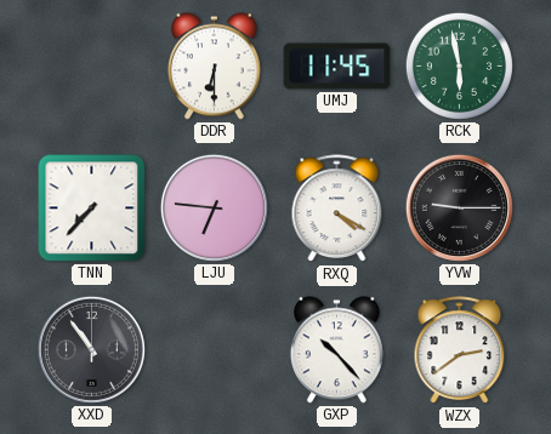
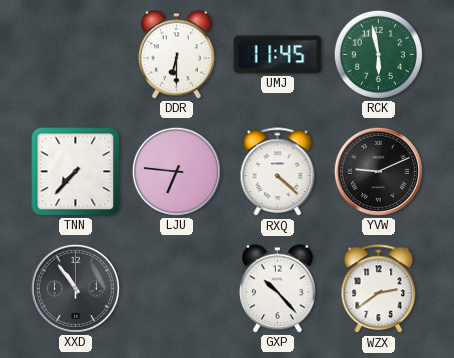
RXQ: 4:20 -> 4:22 (278, 172)
YVW: 9:15 -> 9:11 (378, 171)
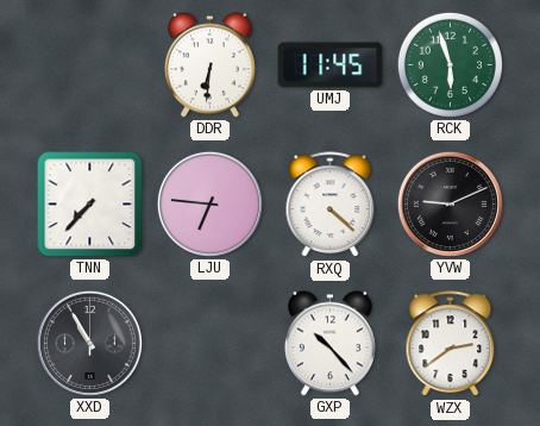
DDR: 6:30 -> 6:31 (209, 65)
RCK: 5:58 -> 5:57 (450, 64)
XXD: 10:54 -> 10:55 (89, 343)
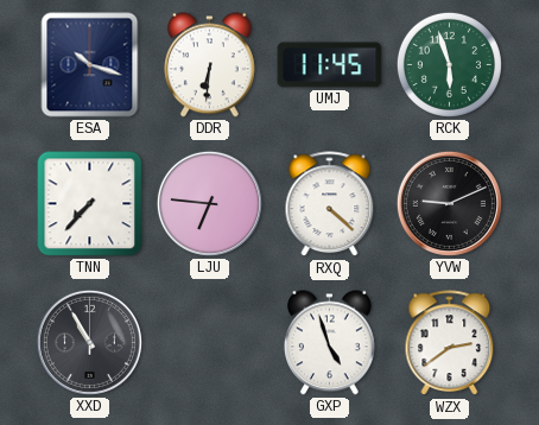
ESA: none -> 10:18 (90, 65)
GXP: 10:23 -> 4:57 (329, 343)
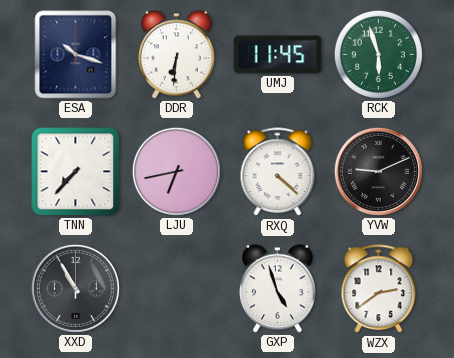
LJU: 6:46 -> 6:43 (176, 171)
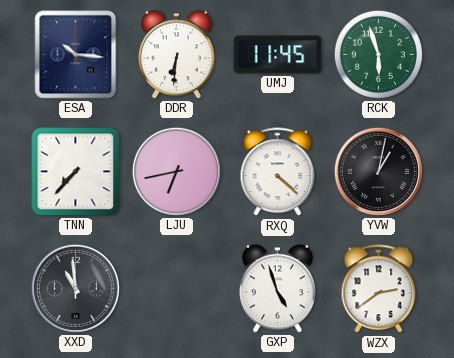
ESA: 10:18 -> 10:16 (76, 55)
YVW: 9:11 -> 1:02 (378, 171)
XXD: 10:55 -> 10:59 (75, 288)
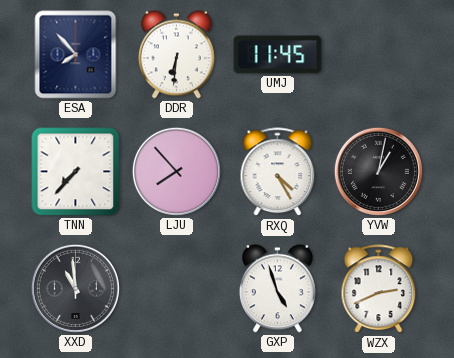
ESA: 10:16 -> 7:53 (76, 55)
RCK: 5:57 -> none (378, 54)
LJU: 6:43 -> 7:53 (176, 171)
RXQ: 4:22 -> 4:25 (278, 172)
WZX: 2:39 -> 2:41 (379, 289)
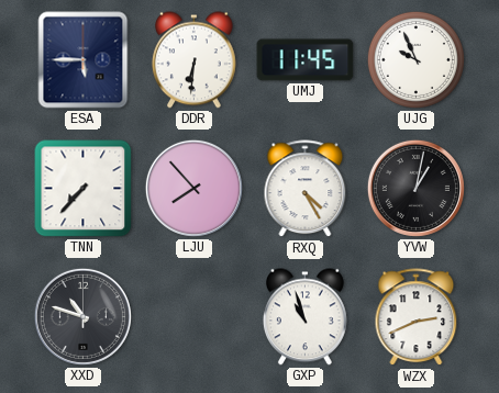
ESA: 7:53 -> 5:45 (84, 60)
UJG: none -> 9:56 (415, 59)
XXD: 10:59 -> 10:48 (82, 316)
GXP: 4:57 -> 10:57 (304, 317)
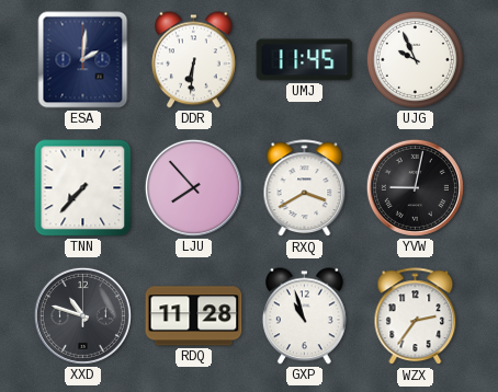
ESA: 5:45 -> 2:01 (83, 60)
RXQ: 4:25 -> 3:40 (305, 188)
YVW: 1:02 -> 9:02 (415, 187)
RDQ: none -> 11:28 (194, 316)
WZX: 2:41 -> 2:36 (416, 316)
